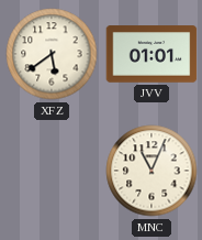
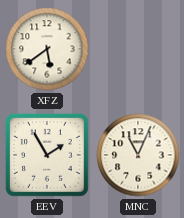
JVV: 01:01 -> none (151, 54)
EEV: none -> 1:55 (47, 155)
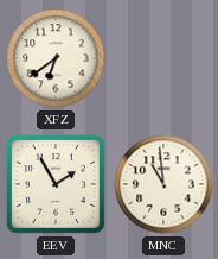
XFZ: 5:39 -> 6:39 (56, 58)
MNC: 11:04 -> 10:59 (163, 184)
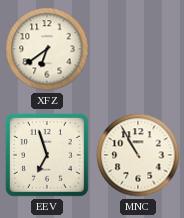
EEV: 1:55 -> 6:57 (47, 155)
MNC: 10:59 -> 10:55 (138, 155)
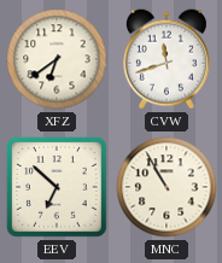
CVW: none -> 11:42 (166, 59)
EEV: 6:57 -> 6:52 (57, 187)
